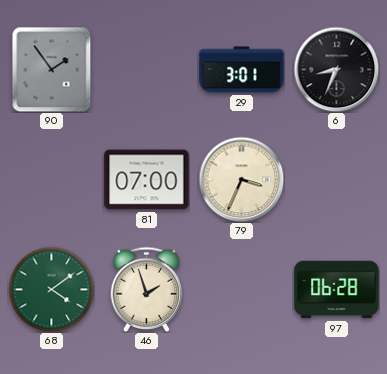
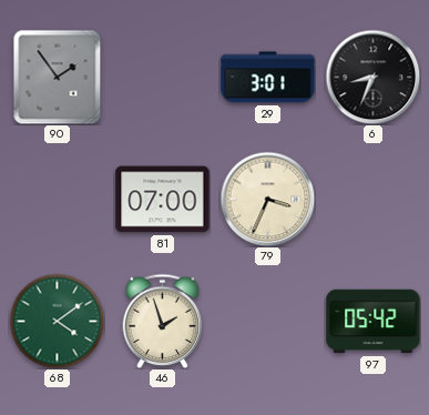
97: 06:28 -> 05:42 (374, 322)
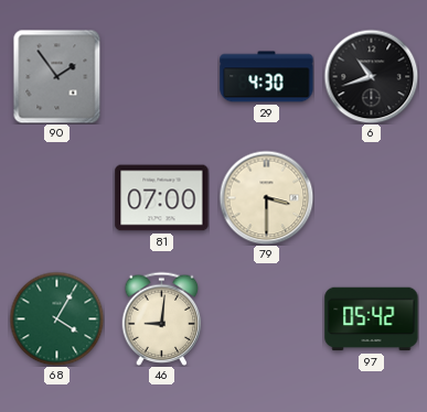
29: 3:01 -> 4:30 (267, 77)
6: 8:34 -> 10:42 (371, 76)
79: 3:34 -> 3:30 (266, 197)
68: 4:09 -> 4:05 (56, 318)
46: 1:57 -> 9:01 (162, 318)
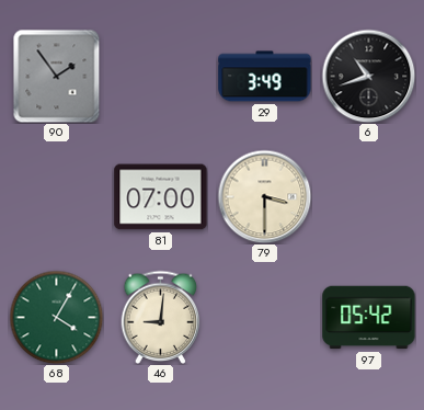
29: 4:30 -> 3:49 (265, 77)
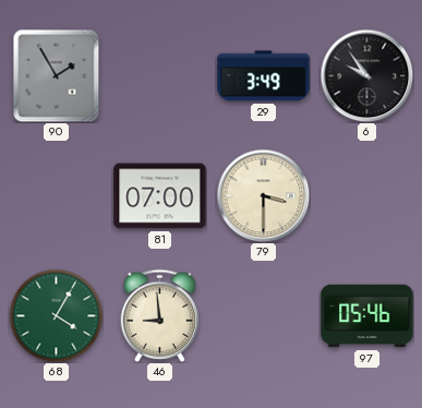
90: 1:54 -> 1:55 (57, 75)
6: 10:42 -> 9:54 (366, 75)
46: 9:01 -> 8:59 (160, 315)
97: 05:42 -> 05:46 (367, 316)
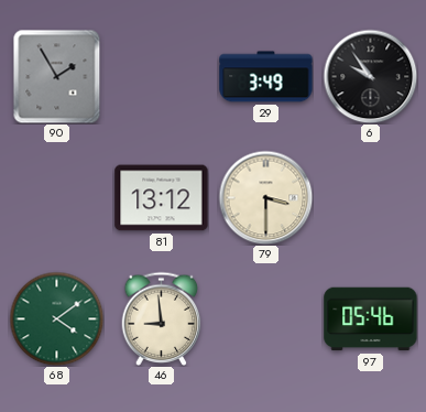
81: 07:00 -> 13:12 (162, 198)
68: 4:05 -> 4:09 (56, 318)
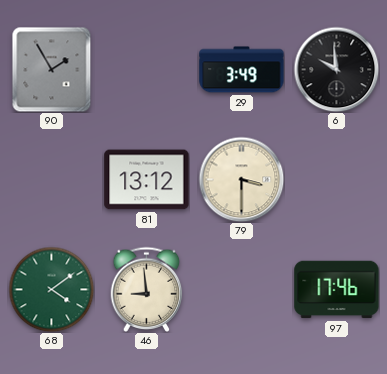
6: 9:54 -> 9:59 (336, 69)
97: 05:46 -> 17:46 (337, 290)
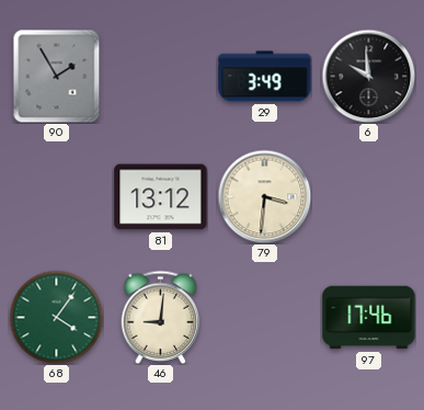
79: 3:30 -> 3:31 (264, 196)
68: 4:09 -> 4:06 (56, 317)
46: 8:59 -> 9:01 (161, 317)
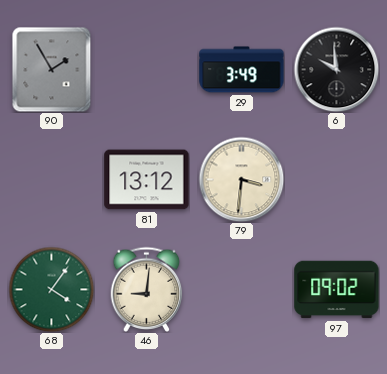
97: 17:46 -> 09:02 (337, 290)
